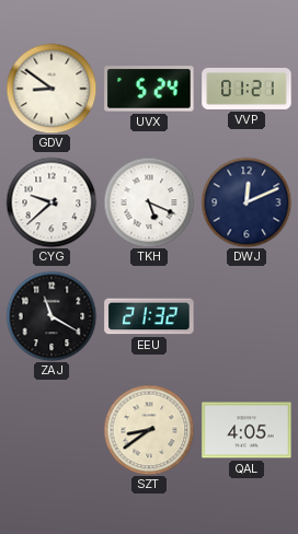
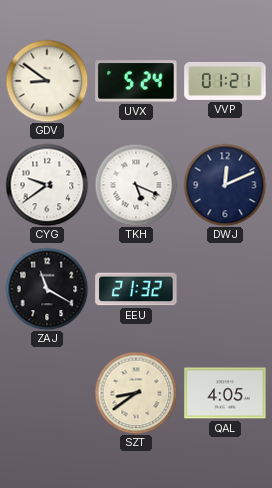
CYG: 9:38 -> 9:39 (47, 185)
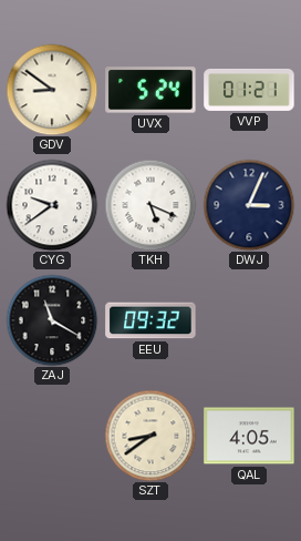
DWJ: 12:11 -> 3:04 (249, 205)
EEU: 21:32 -> 09:32 (150, 320)
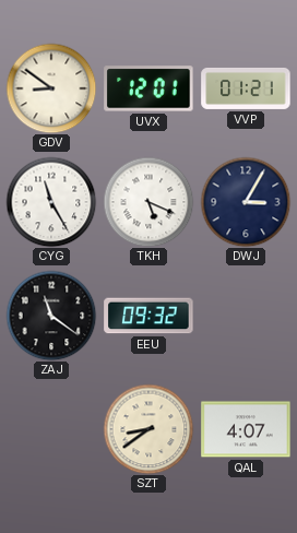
UVX: 5:24 -> 12:01 (148, 88)
CYG: 9:39 -> 11:25 (51, 202)
DWJ: 3:04 -> 3:05 (246, 202)
ZAJ: 11:20 -> 11:21 (51, 316)
QAL: 4:05 -> 4:07 (246, 429)
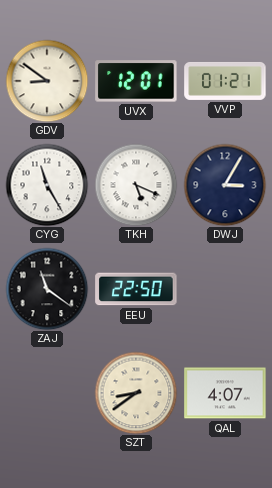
EEU: 09:32 -> 22:50 (136, 289)
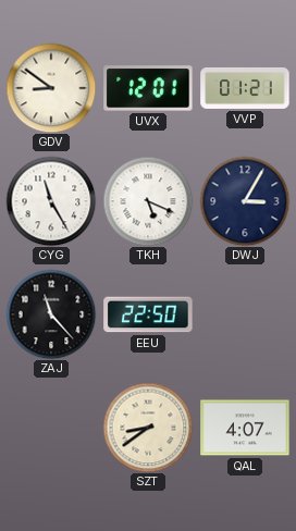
ZAJ: 11:21 -> 11:23 (51, 314)
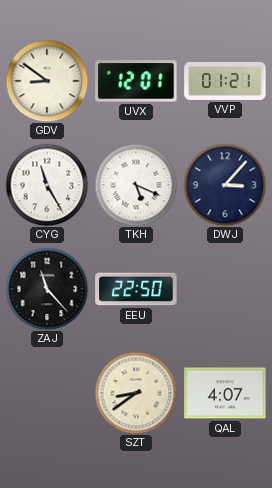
DWJ: 3:05 -> 3:07 (225, 185)
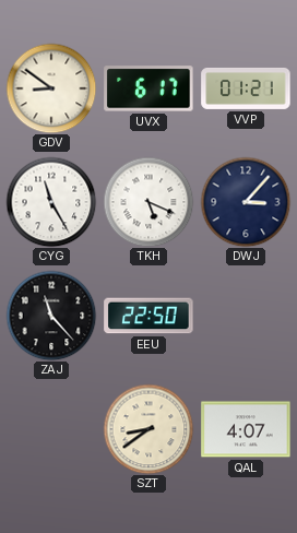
UVX: 12:01 -> 6:17 (148, 88)
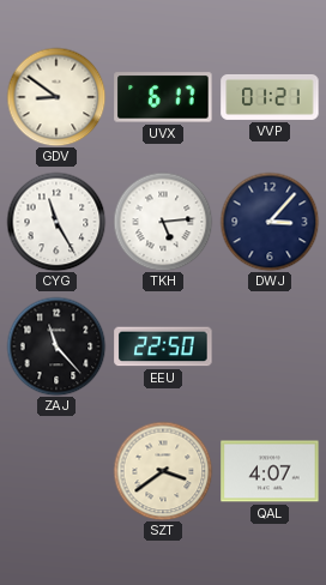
TKH: 5:19 -> 5:14 (163, 222)
SZT: 8:39 -> 3:39 (163, 471)
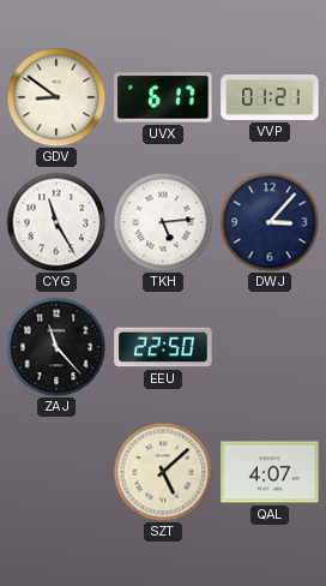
SZT: 3:39 -> 5:08 (163, 472)
